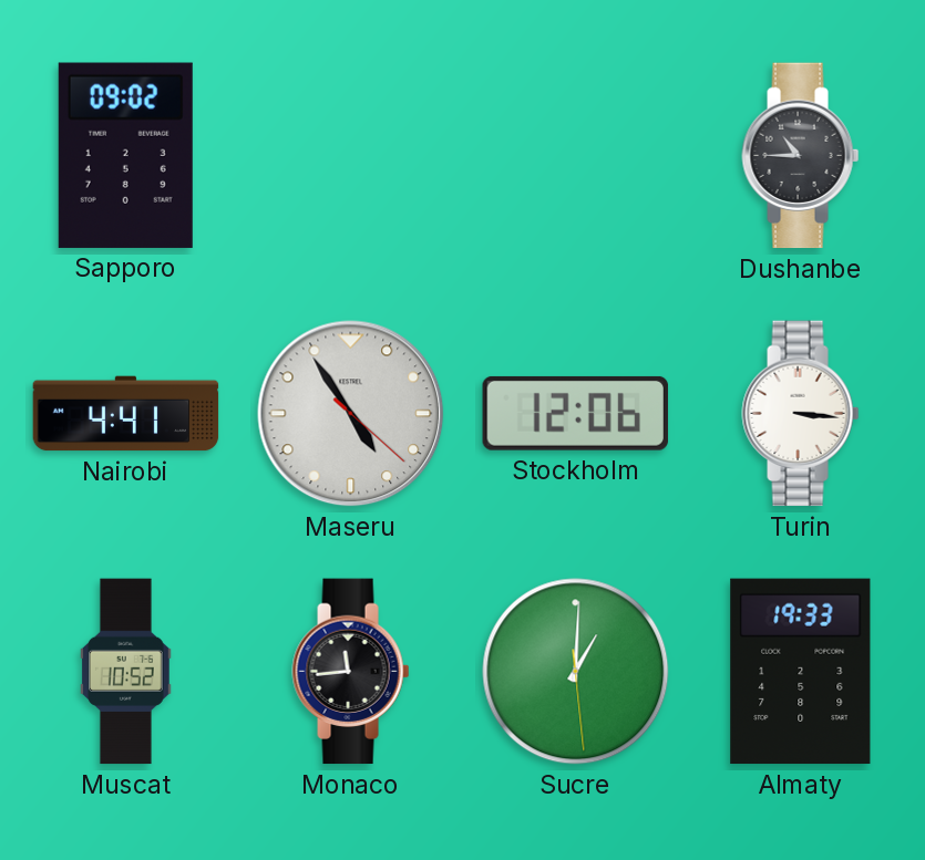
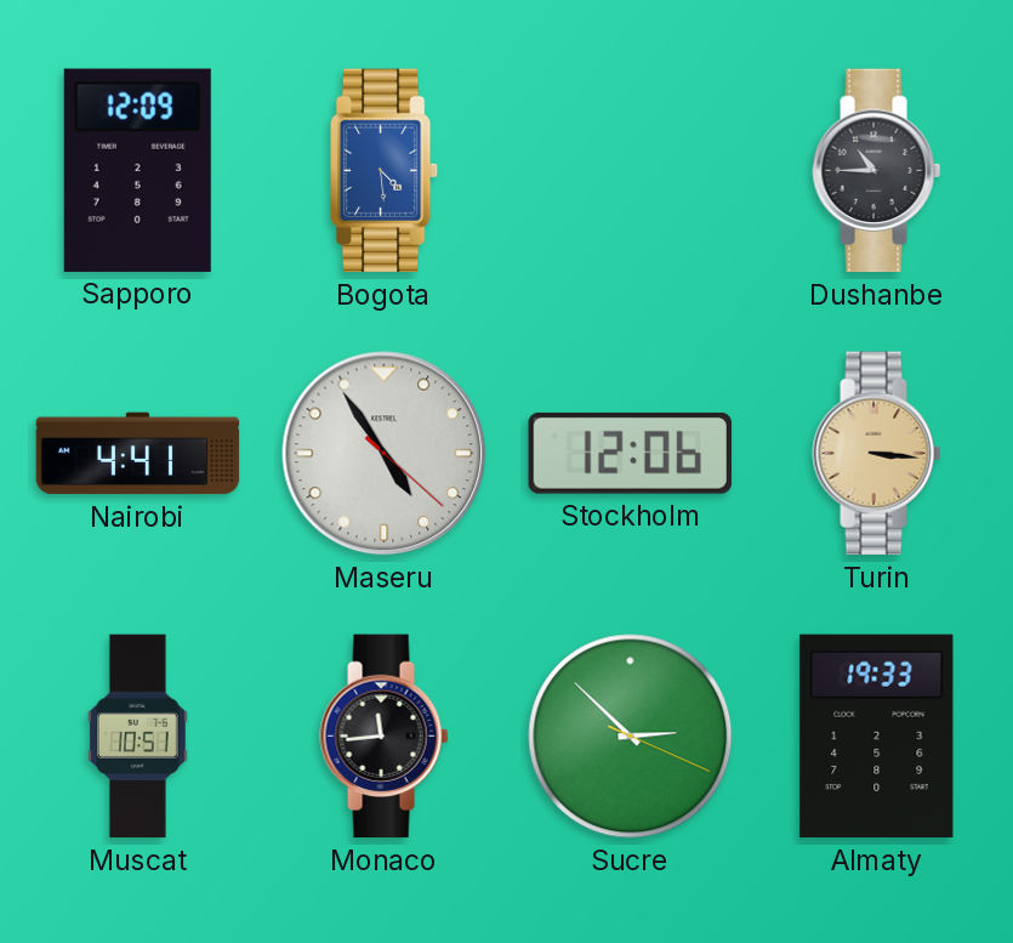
Sapporo: 09:02 -> 12:09 (137, 170)
Bogota: none -> 4:29 (385, 171)
Turin dial: white -> champagne (877, 454)
Muscat: 10:52 -> 10:51 (137, 737)
Sucre: 1:00 -> 2:52 (631, 737)
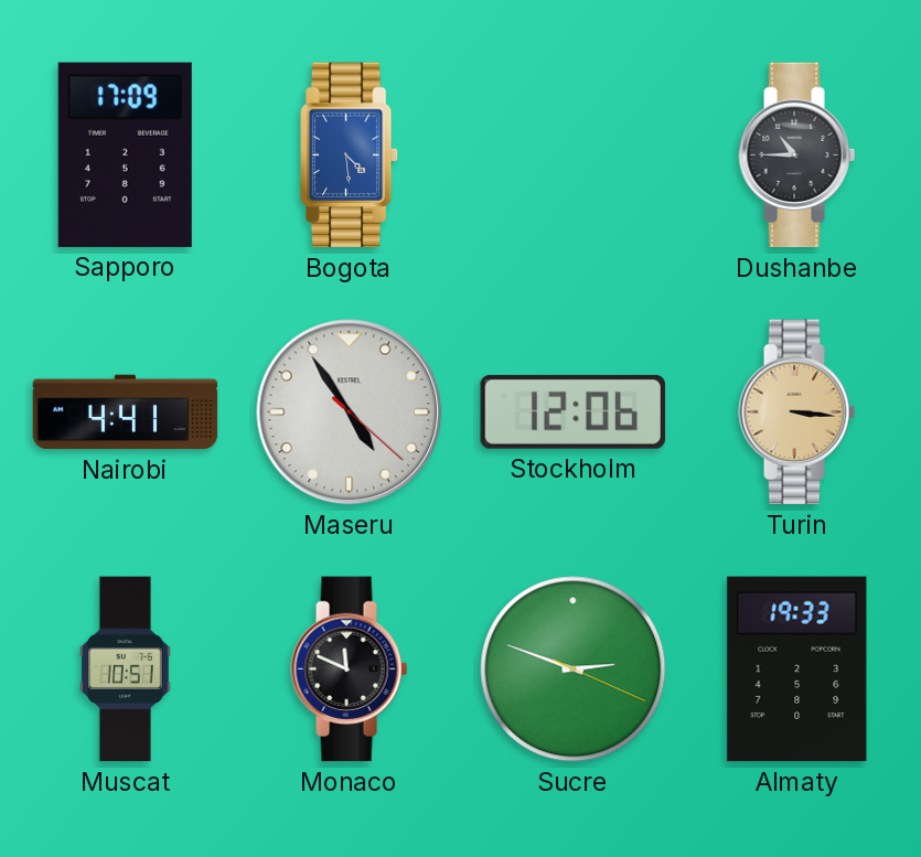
Sapporo: 12:09 -> 17:09 (125, 154)
Monaco: 11:44 -> 11:49 (350, 669)
Sucre: 2:52 -> 2:48 (574, 669)
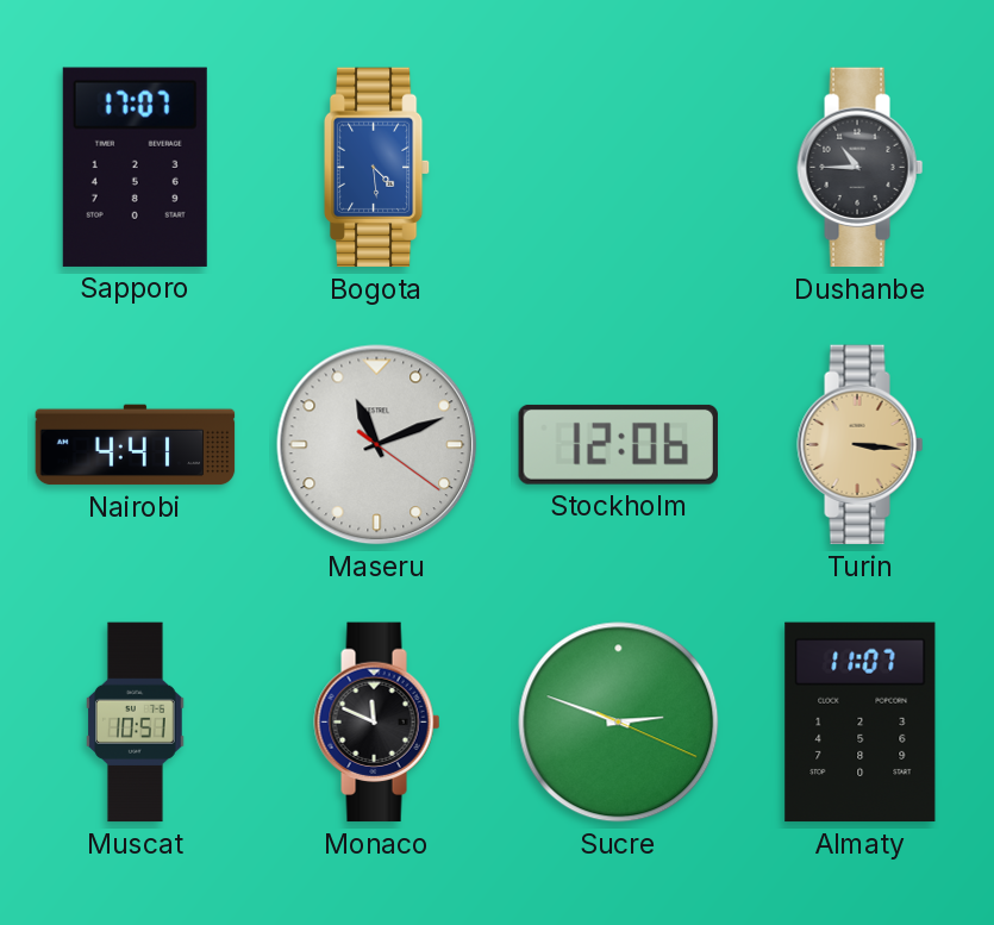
Sapporo: 17:09 -> 17:07 (135, 167)
Maseru: 4:54 -> 11:11 (377, 445)
Almaty: 19:33 -> 11:07 (861, 723)
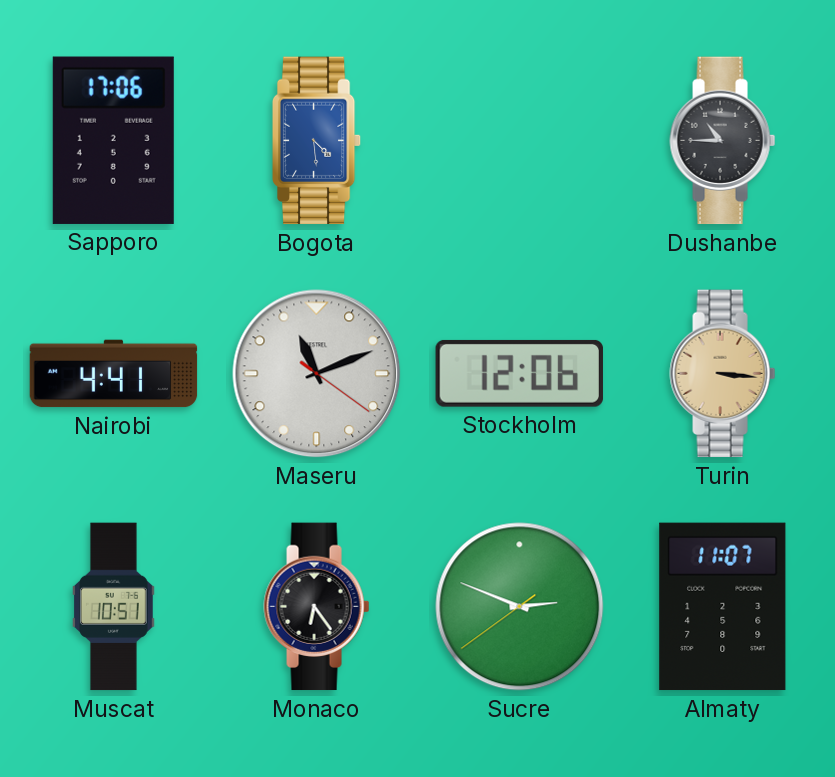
Sapporo: 17:07 -> 17:06 (113, 140)
Monaco: 11:49 -> 6:24 (317, 607)
Sucre: 2:48:19 -> 2:48:39 (520, 607)
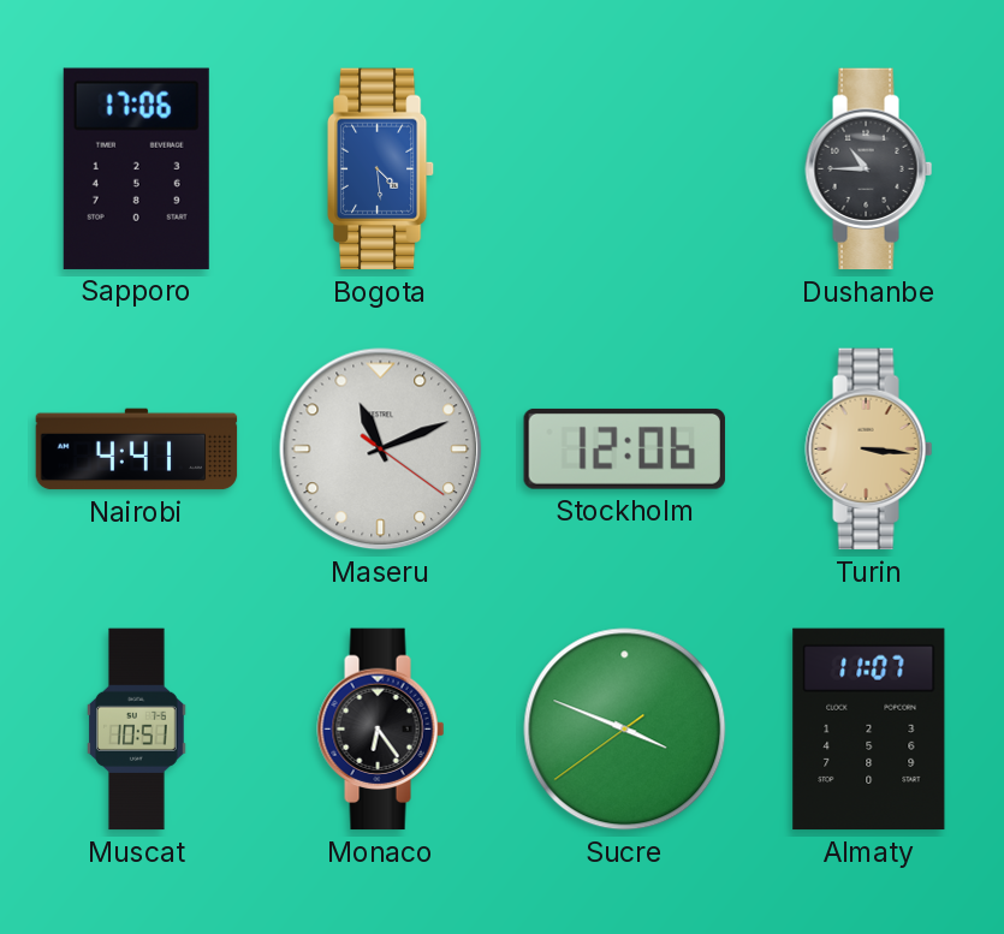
Sucre: 2:48 -> 3:48 (625, 730)
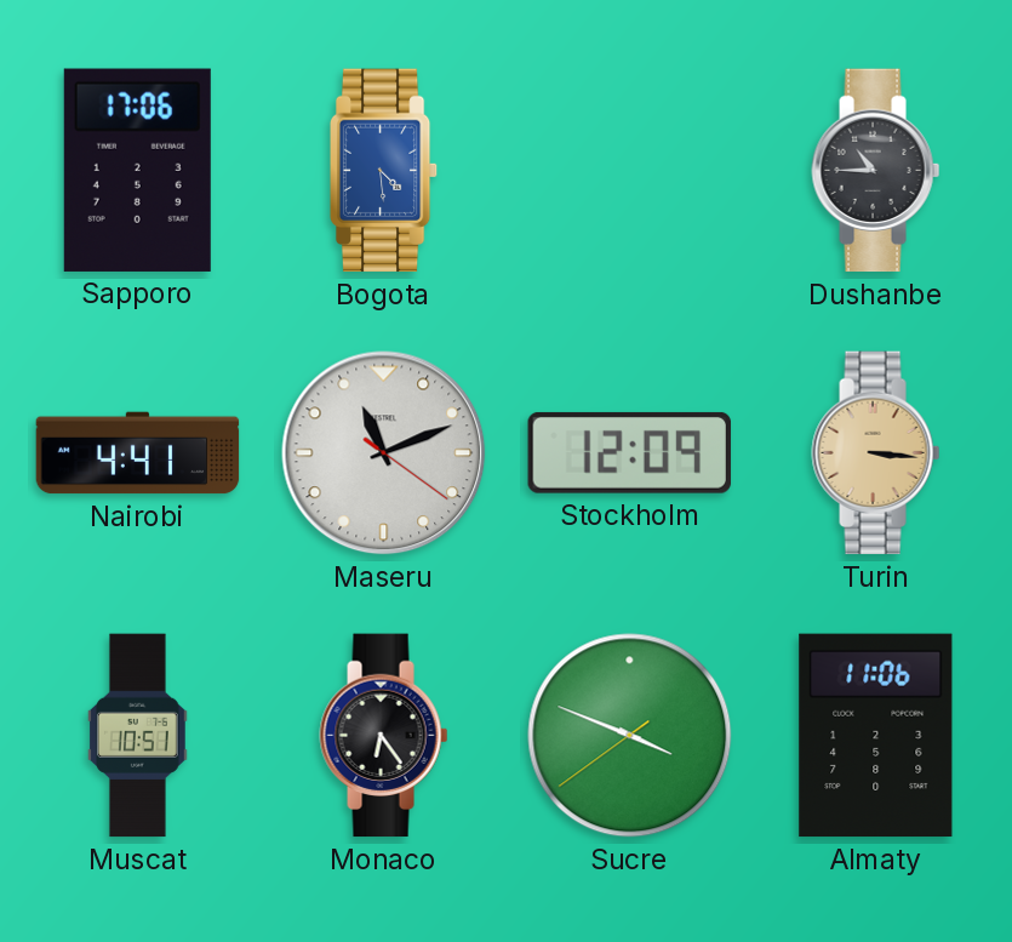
Stockholm: 12:06 -> 12:09 (629, 452)
Almaty: 11:07 -> 11:06 (876, 736)
